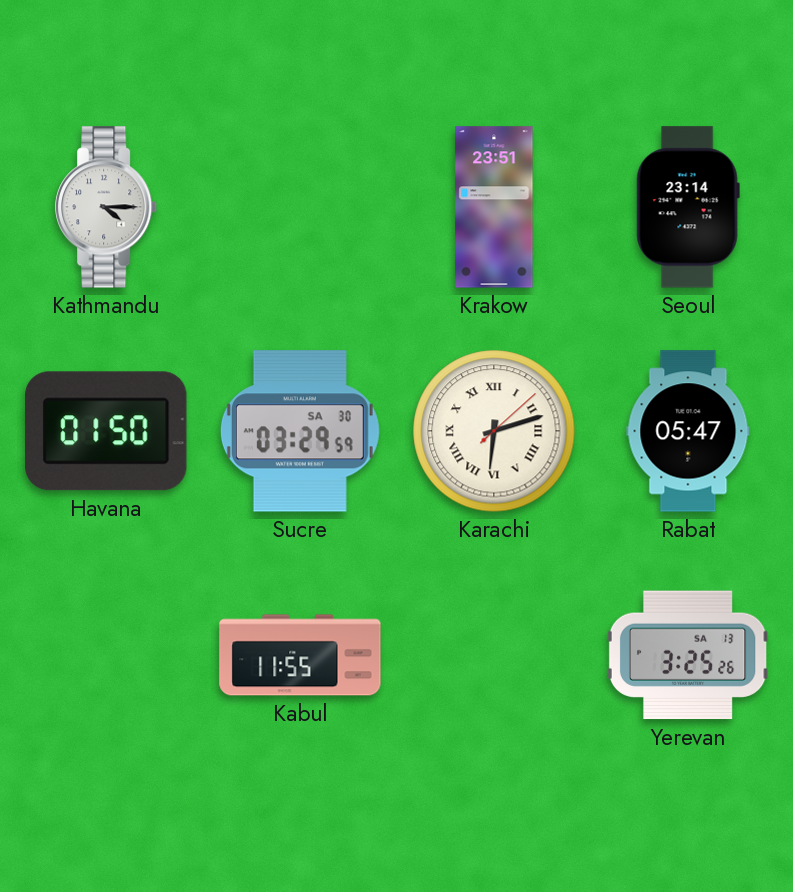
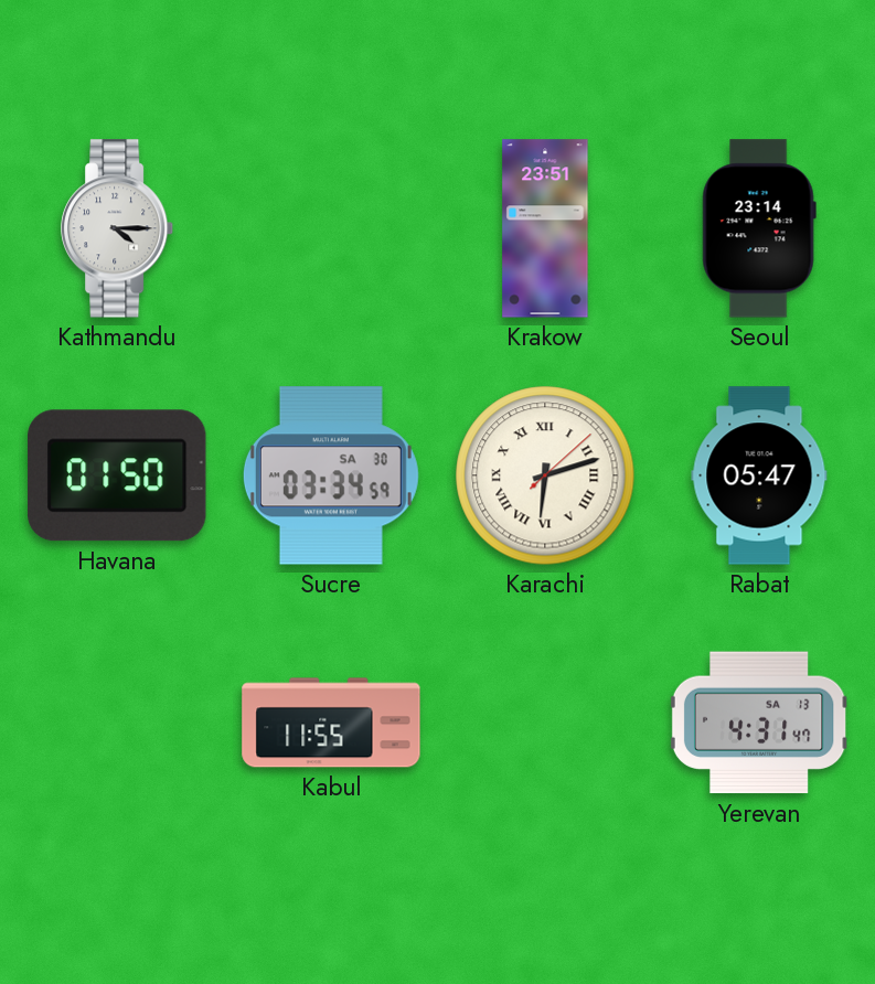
Sucre: 03:29 -> 03:34 (331, 475)
Yerevan: 3:25 -> 4:31 (759, 723)
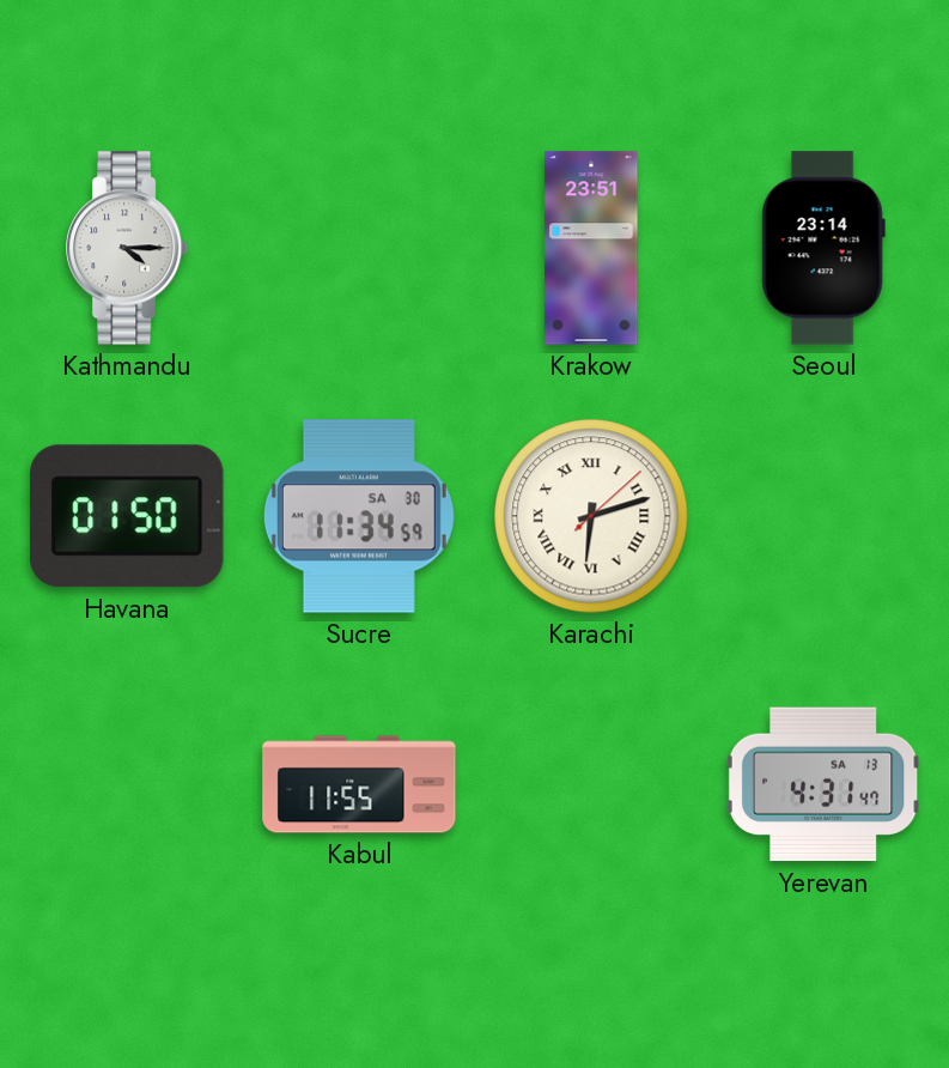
Sucre: 03:34 -> 11:34 (359, 516)
Rabat: 05:47 -> none (759, 475)
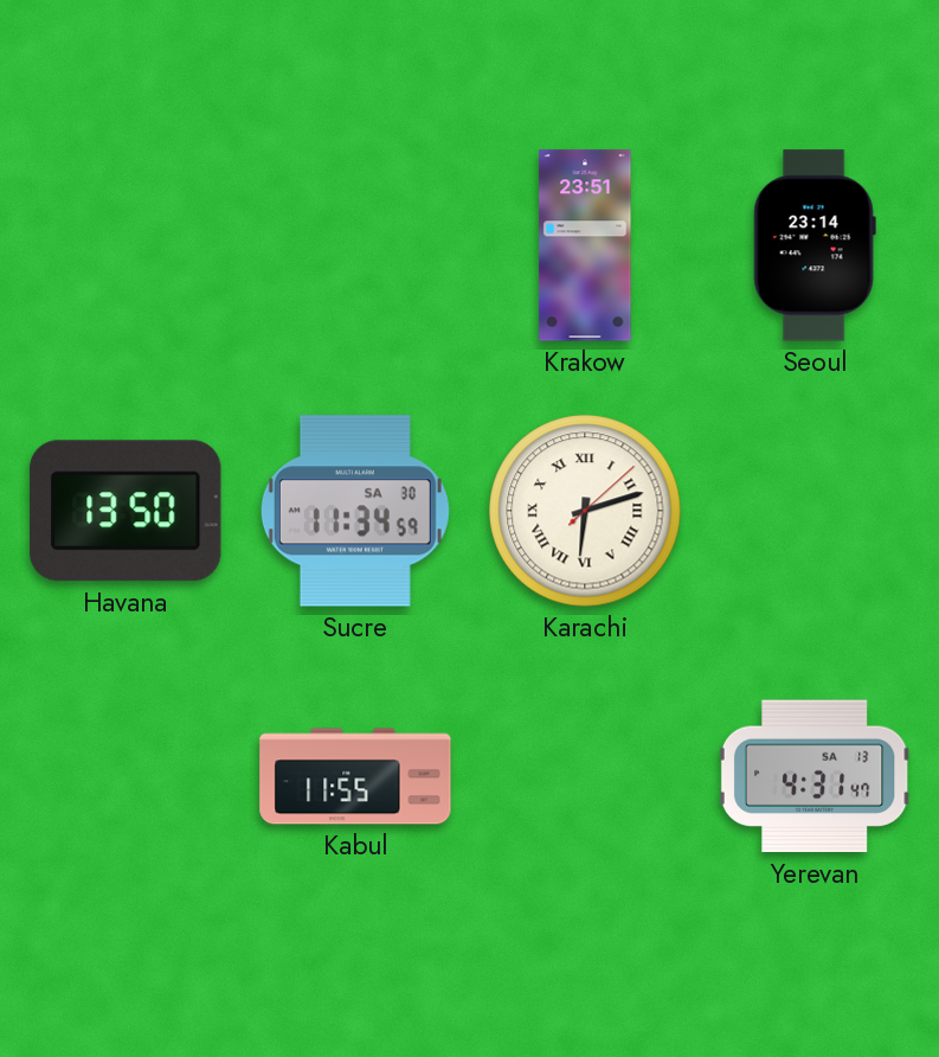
Kathmandu: 4:15 -> none (128, 248)
Havana: 01:50 -> 13:50 (126, 511)
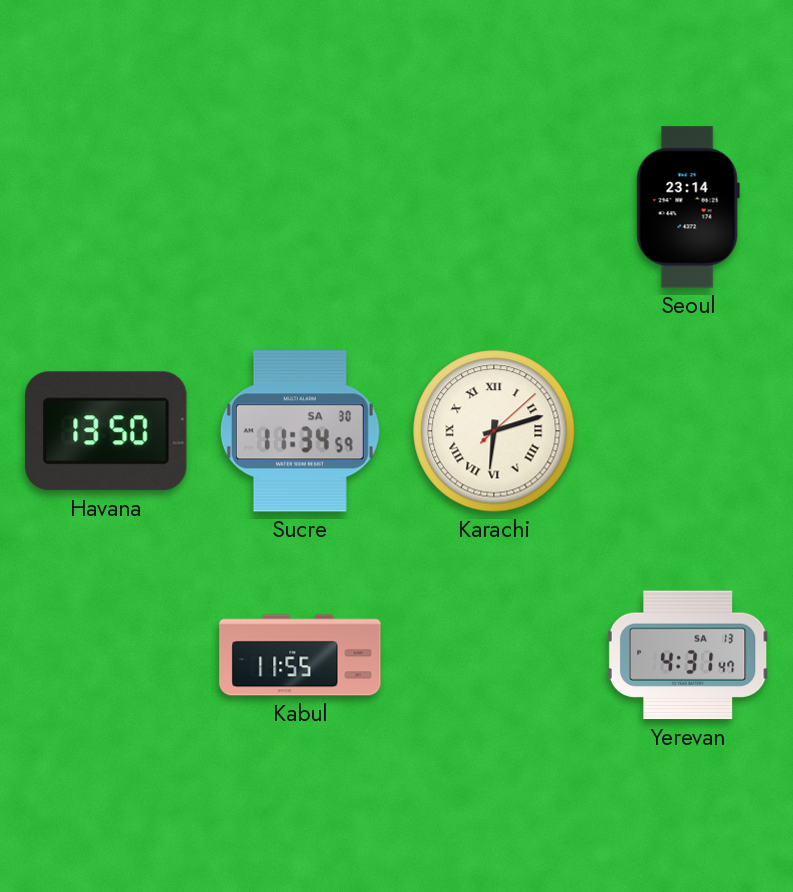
Krakow: 23:51 -> none (585, 245)
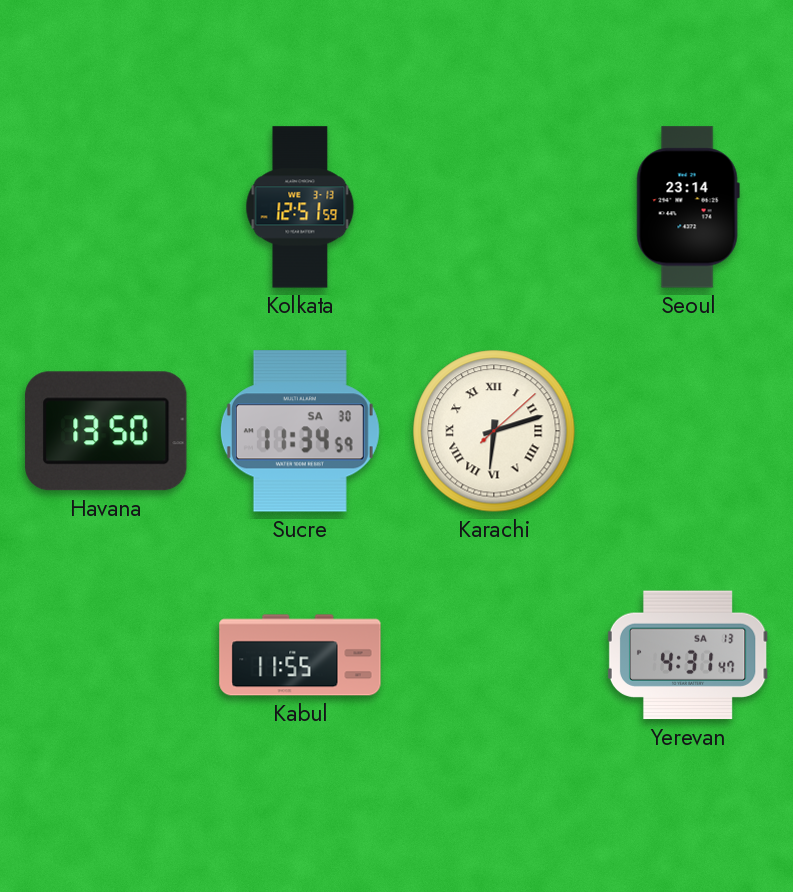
Kolkata: none -> 12:51 (300, 207)
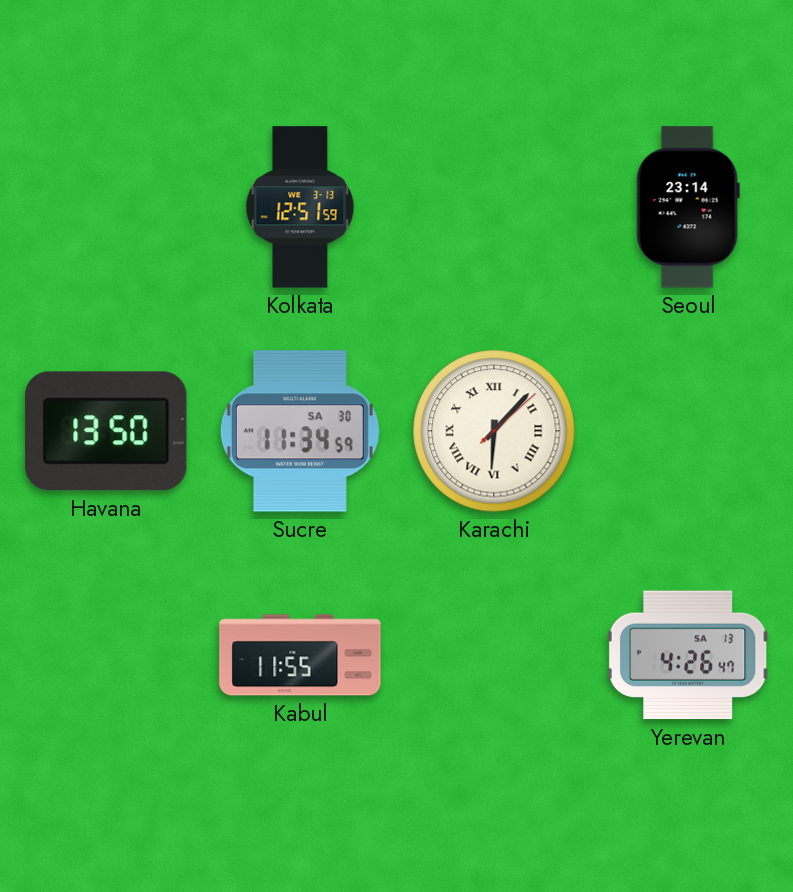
Karachi: 6:12 -> 6:07 (494, 431)
Yerevan: 4:31 -> 4:26 (688, 655)
